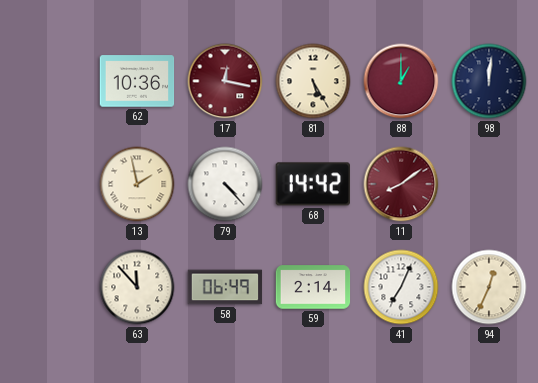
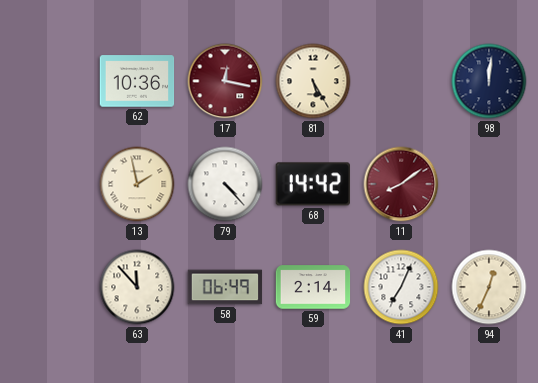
88: 1:00 -> none (401, 81)
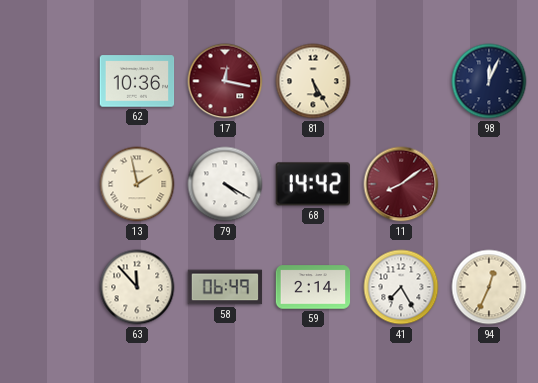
98: 12:01 -> 12:04 (489, 81)
79: 4:23 -> 4:20 (225, 184)
41: 7:04 -> 7:25 (401, 287)
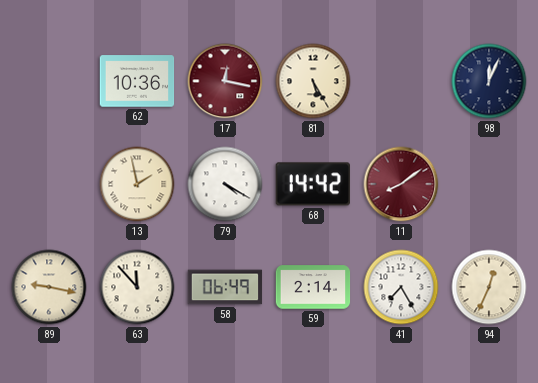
89: none -> 9:17 (49, 287)
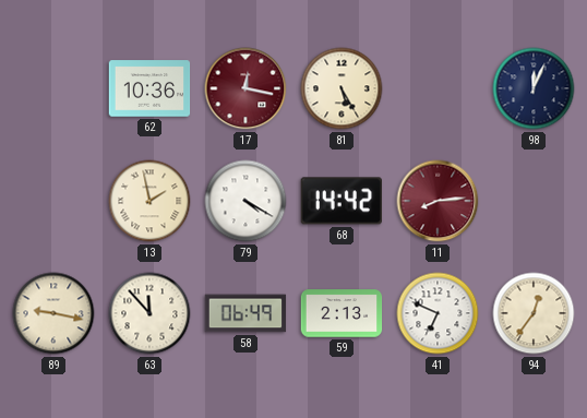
11: 8:09 -> 8:14 (438, 201)
59: 2:14 -> 2:13 (342, 313)
41: 7:25 -> 6:49 (438, 313)
94: 12:34 -> 12:36 (534, 313)
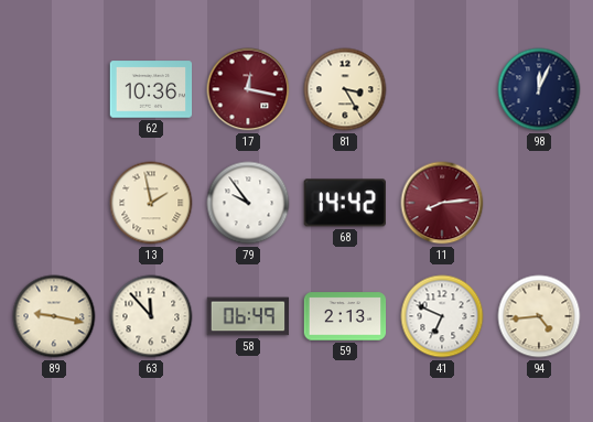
81: 5:25 -> 3:25 (345, 89)
79: 4:20 -> 9:54 (248, 203)
94: 12:36 -> 4:44 (539, 316)
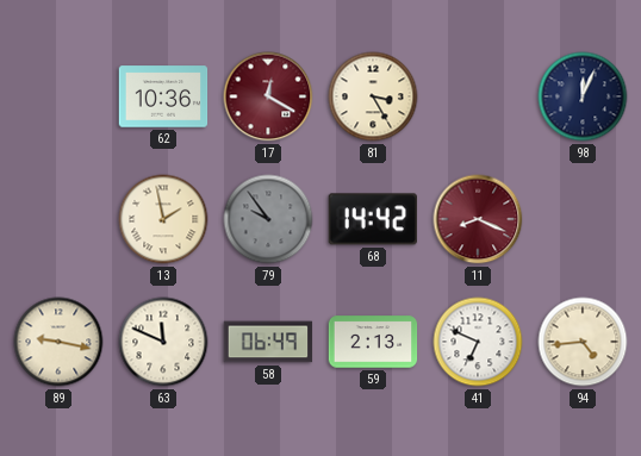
17: 12:17 -> 12:20 (268, 96)
79 dial: white -> grey (268, 219)
11: 8:14 -> 8:19 (478, 219)
63: 11:53 -> 11:49 (163, 342)
